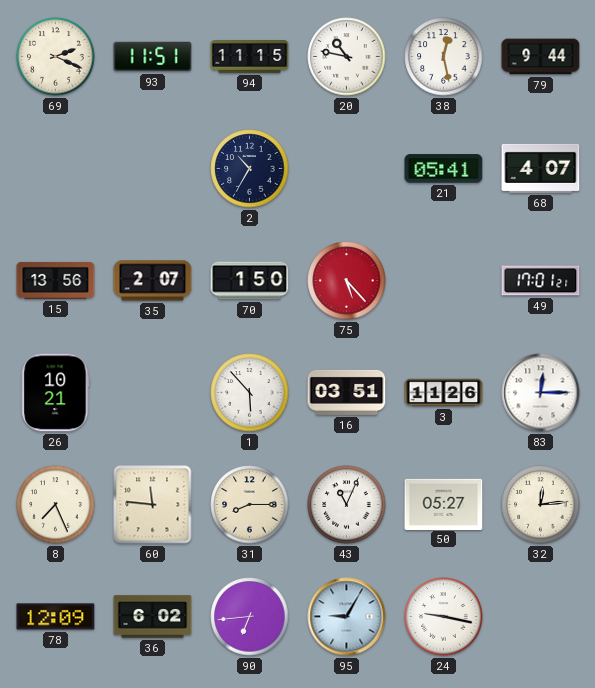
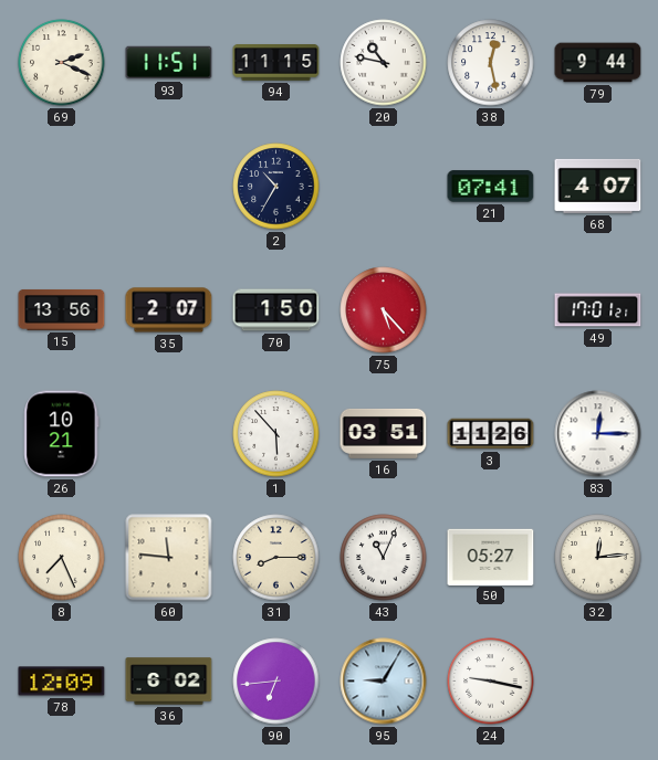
21: 05:41 -> 07:41 (491, 187)
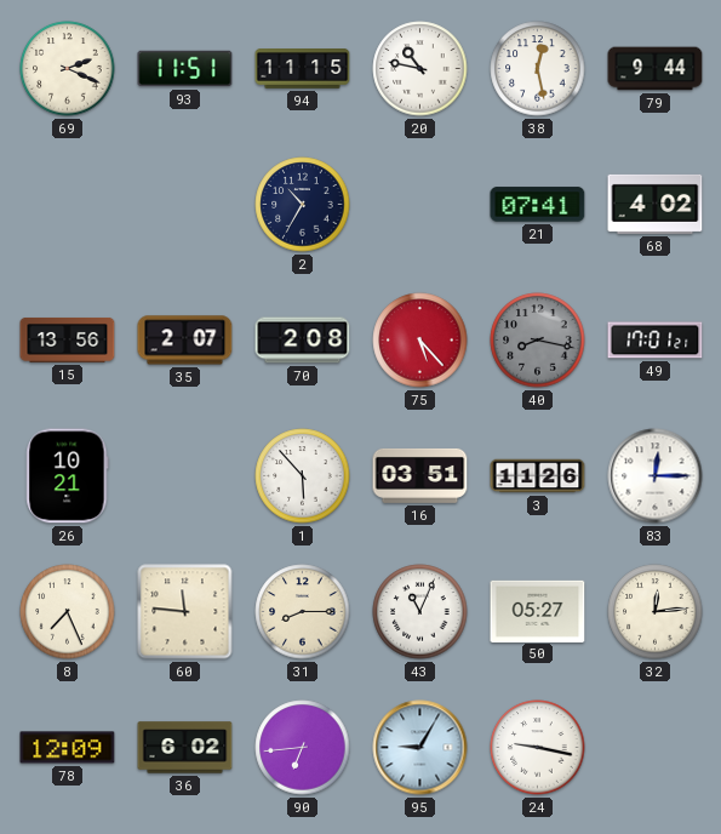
68: 4:07 -> 4:02 (656, 204)
70: 1:50 -> 2:08 (303, 341)
40: none -> 8:17 (538, 341)
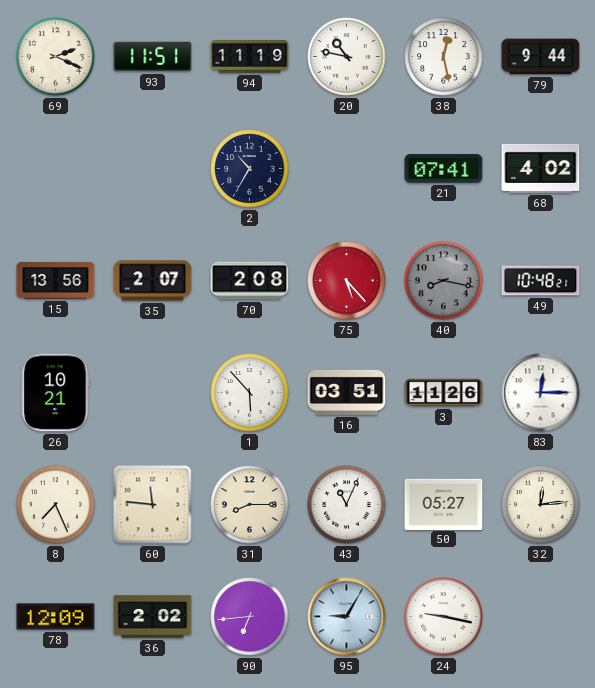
94: 11:15 -> 11:19 (250, 57)
49: 17:01 -> 10:48 (541, 281)
36: 6:02 -> 2:02 (153, 617)
